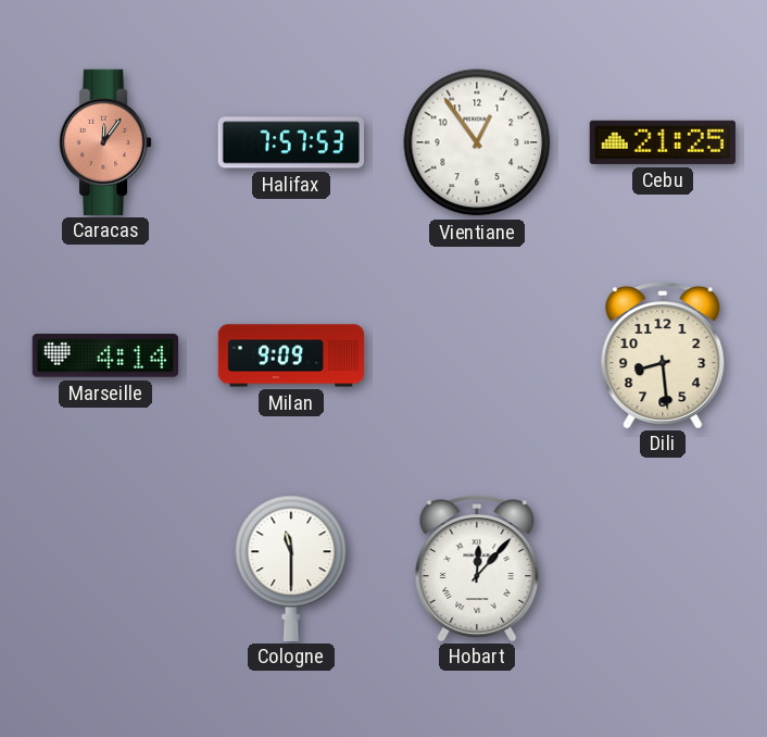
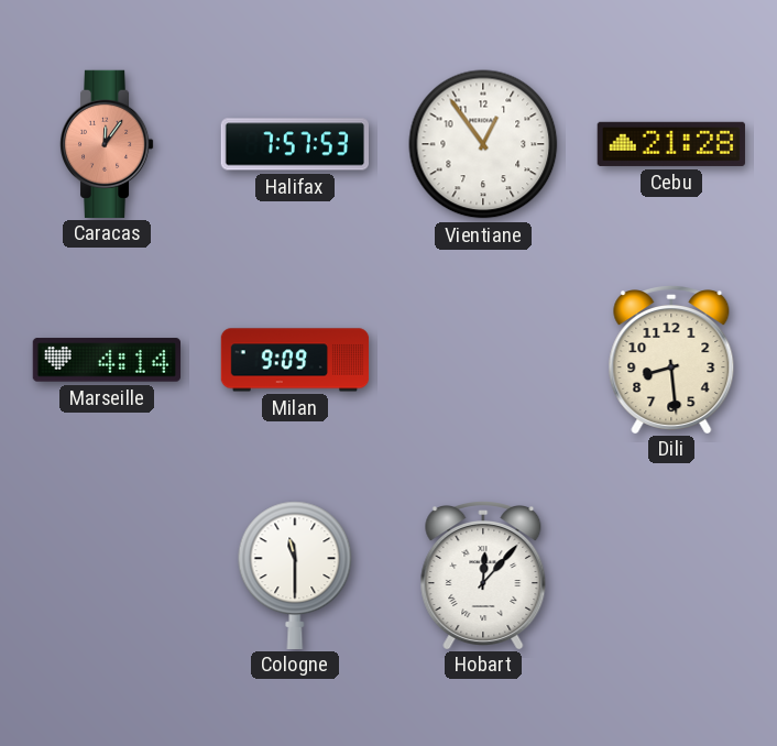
Cebu: 21:25 -> 21:28 (671, 144)
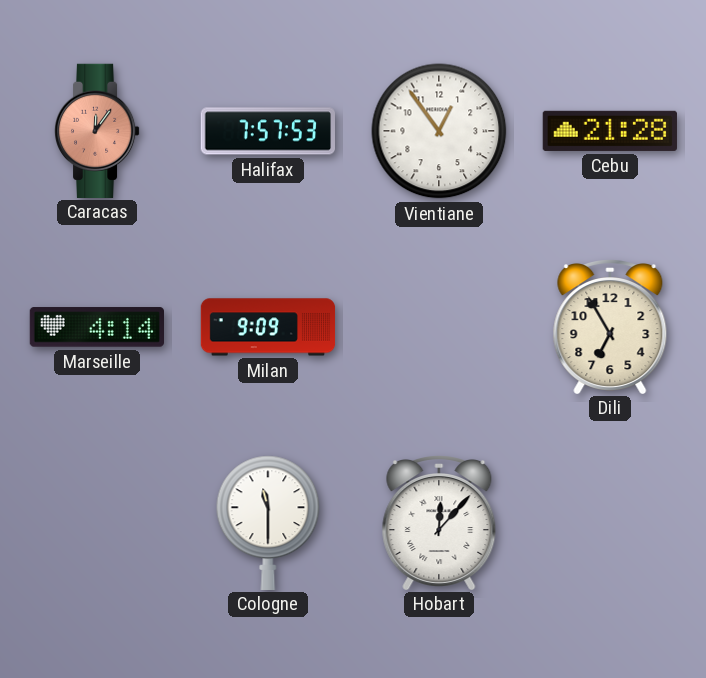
Dili: 8:29 -> 6:55 (610, 327)
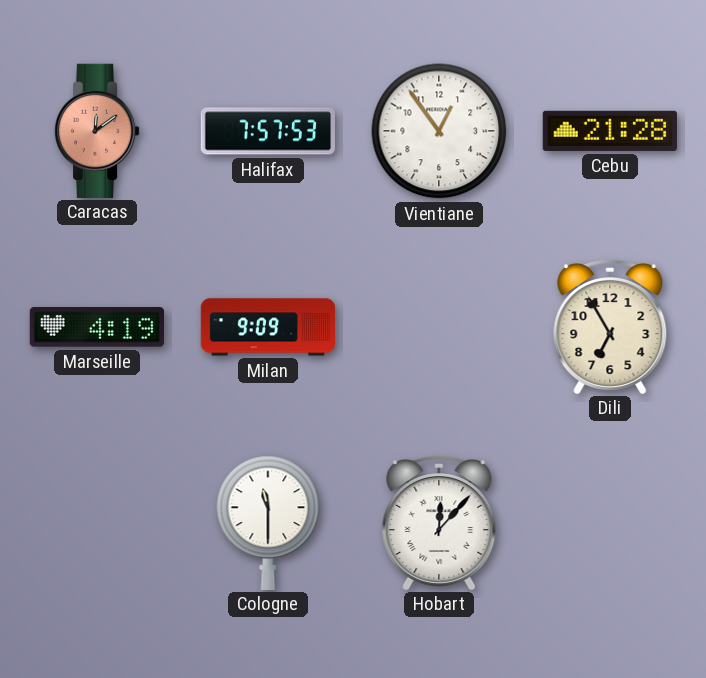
Caracas: 12:06 -> 12:09 (97, 130)
Marseille: 4:14 -> 4:19 (96, 327)
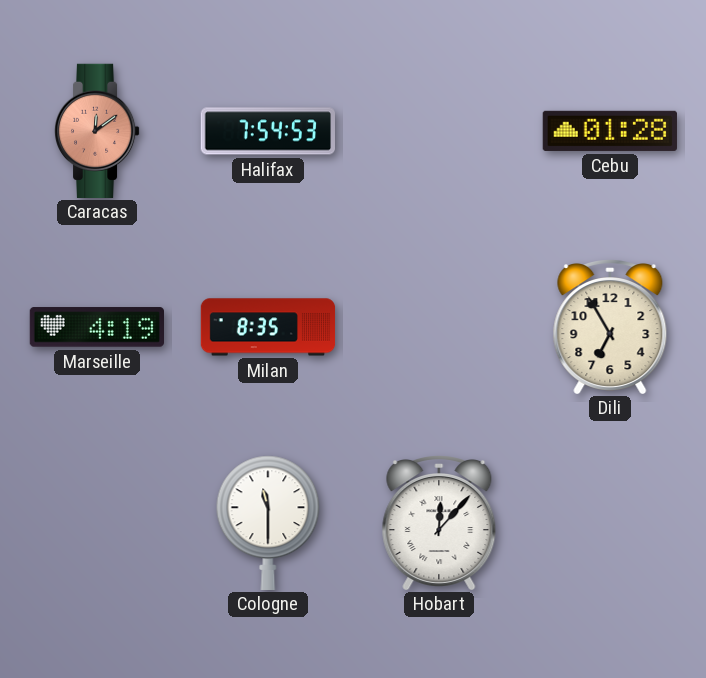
Halifax: 7:57 -> 7:54 (267, 131)
Vientiane: 12:54 -> none (439, 131)
Cebu: 21:28 -> 01:28 (610, 131)
Milan: 9:09 -> 8:35 (268, 327)
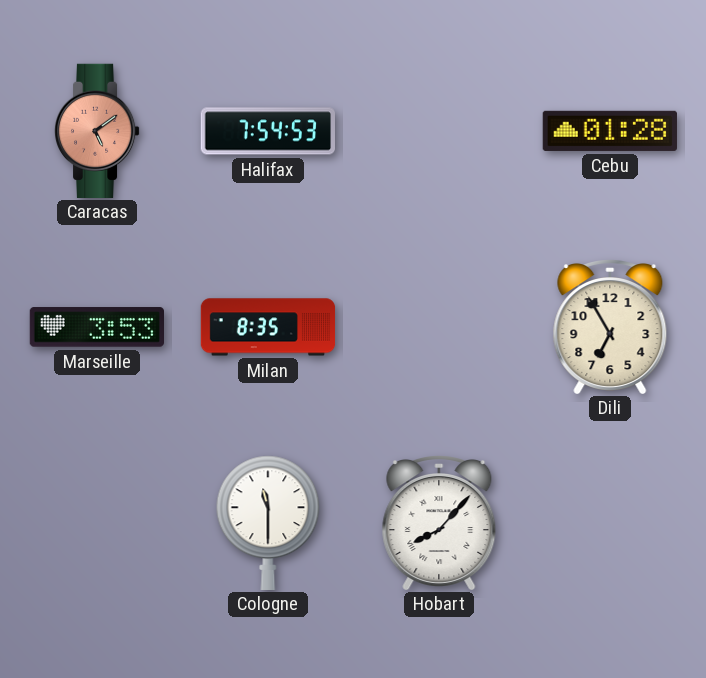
Caracas: 12:09 -> 5:09 (97, 130)
Marseille: 4:19 -> 3:53 (96, 327)
Hobart: 12:07 -> 8:07 (439, 523)
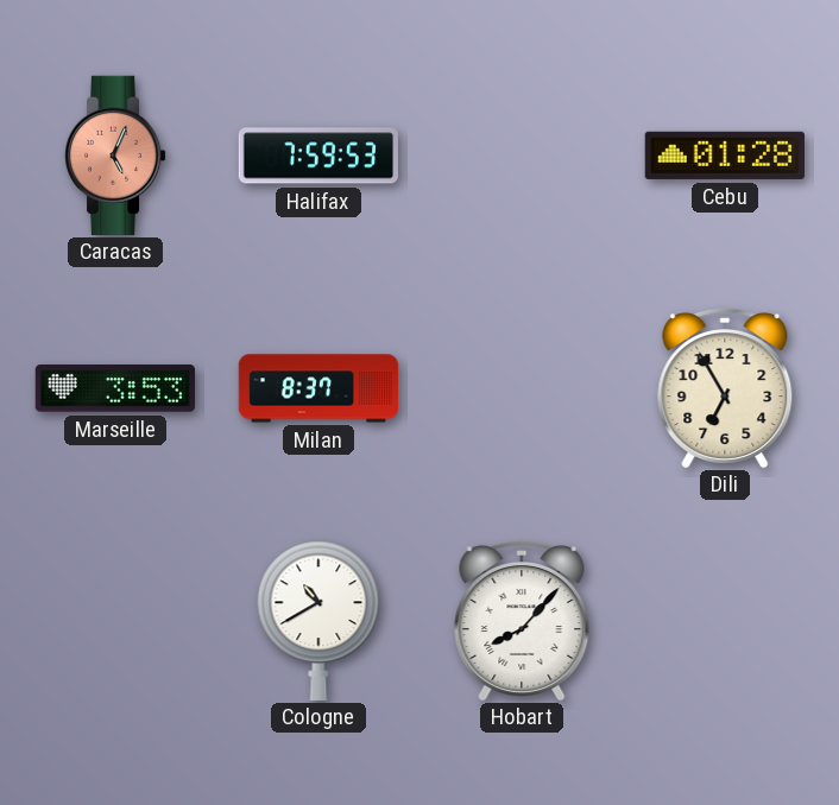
Caracas: 5:09 -> 5:04 (115, 154)
Halifax: 7:54 -> 7:59 (317, 156)
Milan: 8:35 -> 8:37 (318, 388)
Cologne: 11:30 -> 10:40 (318, 620)
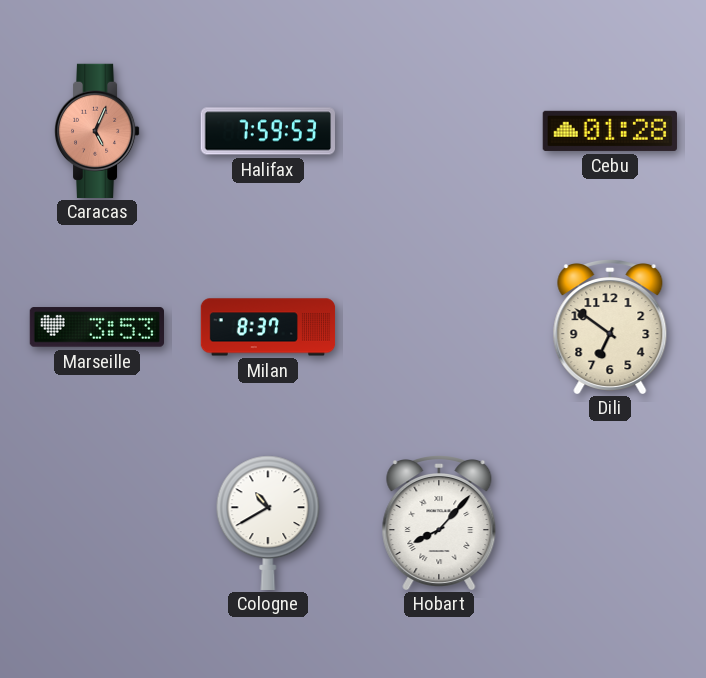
Dili: 6:55 -> 6:51 (610, 327)
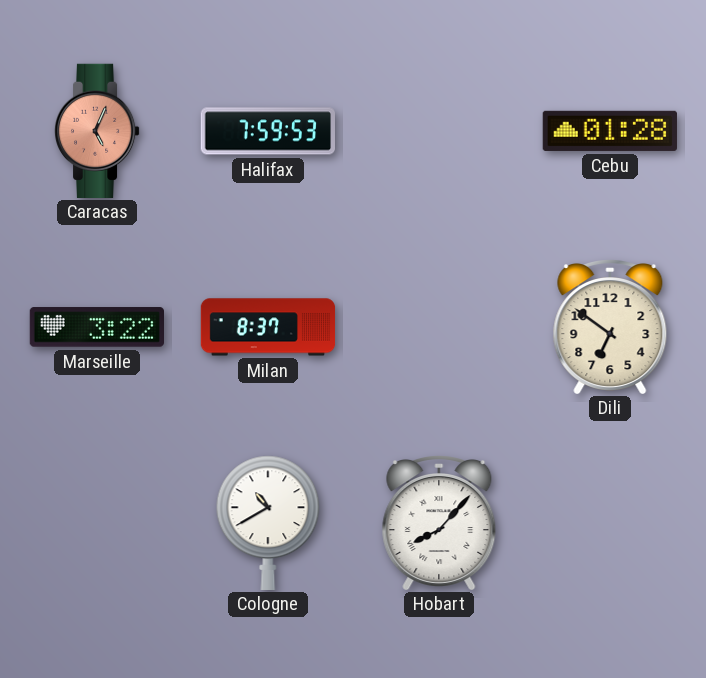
Marseille: 3:53 -> 3:22 (96, 327)
